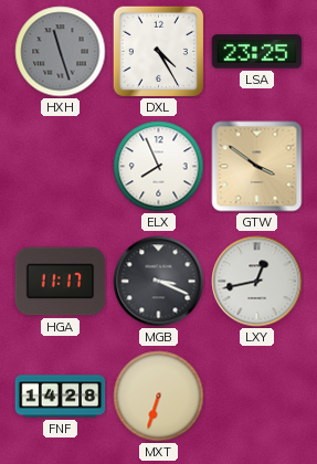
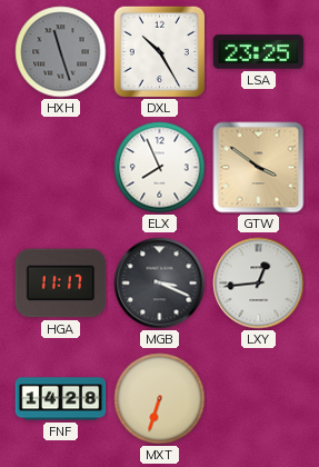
DXL: 4:25 -> 10:25 (159, 51)
LXY: 12:43 -> 12:44 (259, 284)
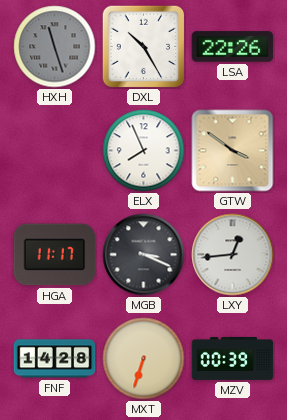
LSA: 23:25 -> 22:26 (233, 47)
MZV: none -> 00:39 (233, 358)
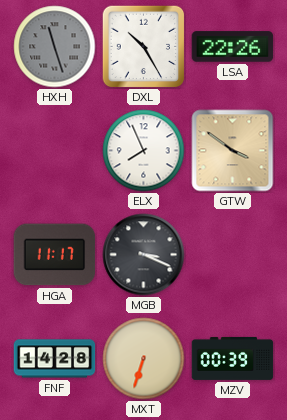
LXY: 12:44 -> none (233, 255)
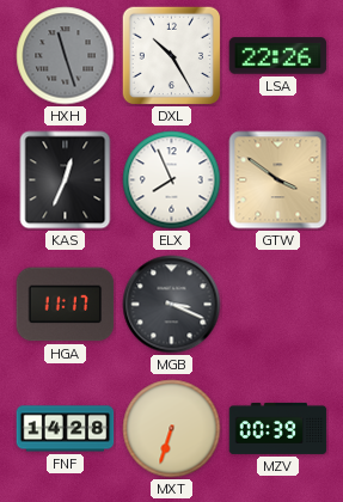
KAS: none -> 12:34 (66, 180)
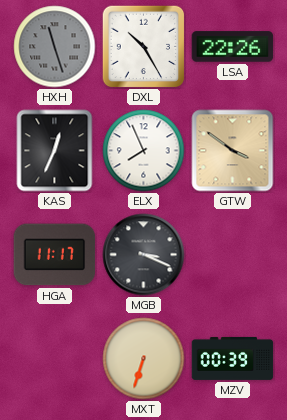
FNF: 14:28 -> none (66, 429)
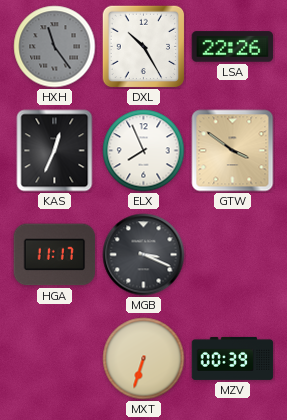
HXH: 11:27 -> 11:24 (55, 47)
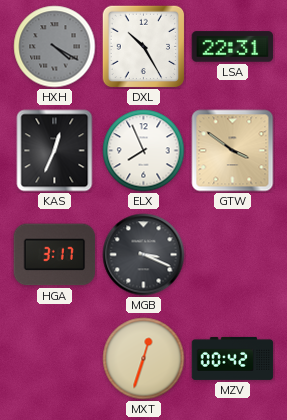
HXH: 11:24 -> 4:20 (55, 47)
LSA: 22:26 -> 22:31 (233, 47)
HGA: 11:17 -> 3:17 (55, 255)
MXT: 6:33 -> 12:33 (144, 359)
MZV: 00:39 -> 00:42 (233, 358)
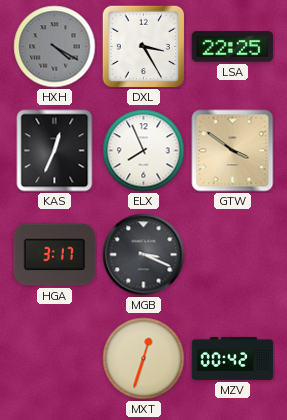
DXL: 10:25 -> 3:25 (143, 46)
LSA: 22:31 -> 22:25 (233, 47)
